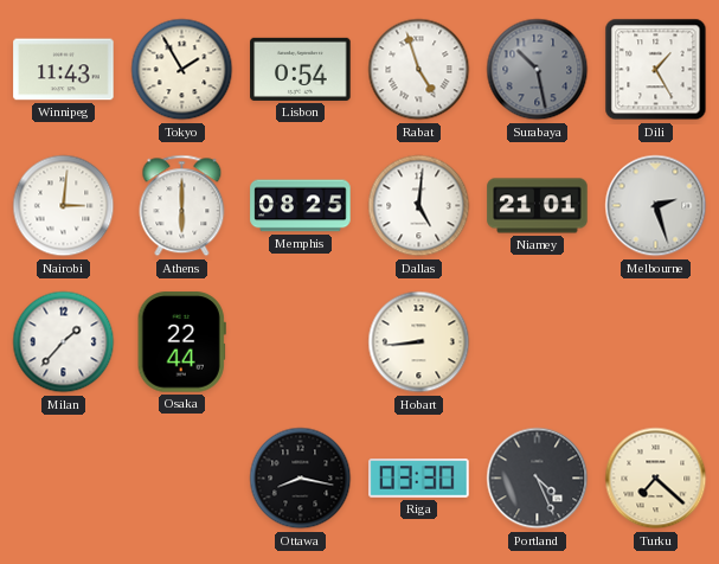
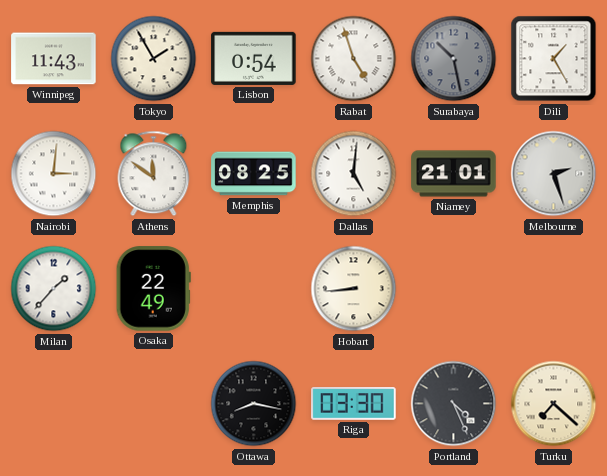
Athens: 6:00 -> 11:51 (154, 174)
Osaka: 22:44 -> 22:49 (153, 289)
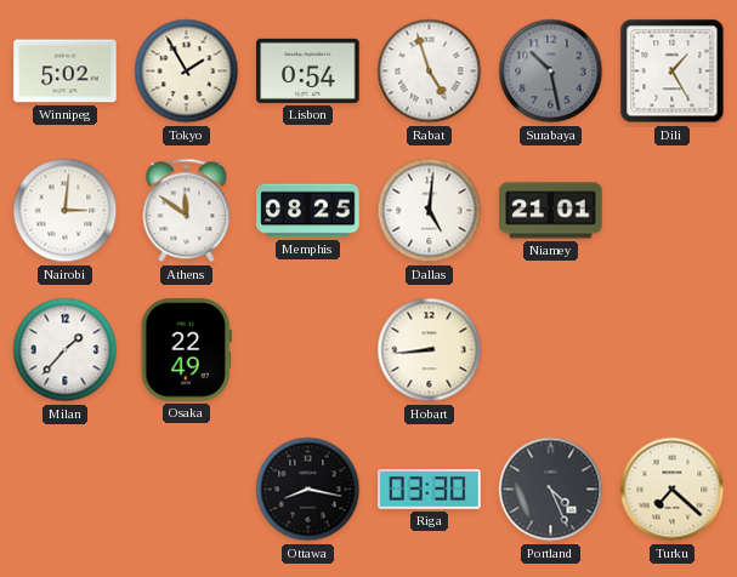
Winnipeg: 11:43 -> 5:02 (66, 72)
Melbourne: 2:27 -> none (554, 174)
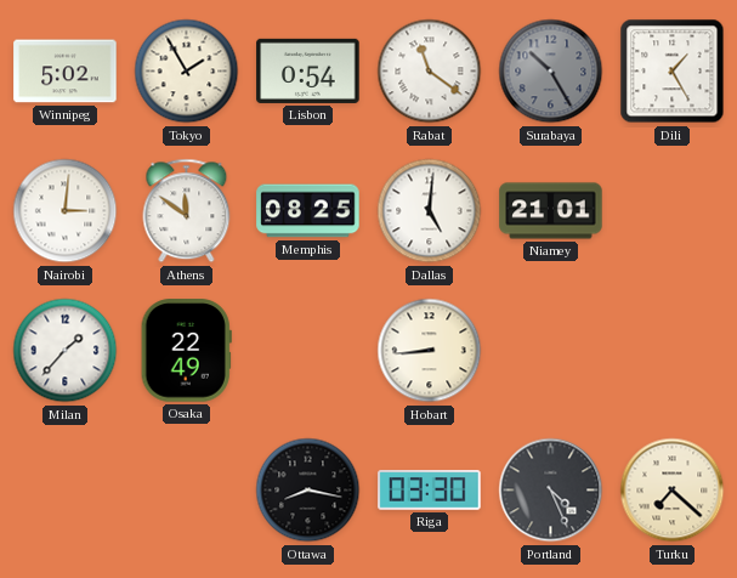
Rabat: 4:57 -> 11:21 (430, 72)
Surabaya: 10:28 -> 10:25 (551, 72)
